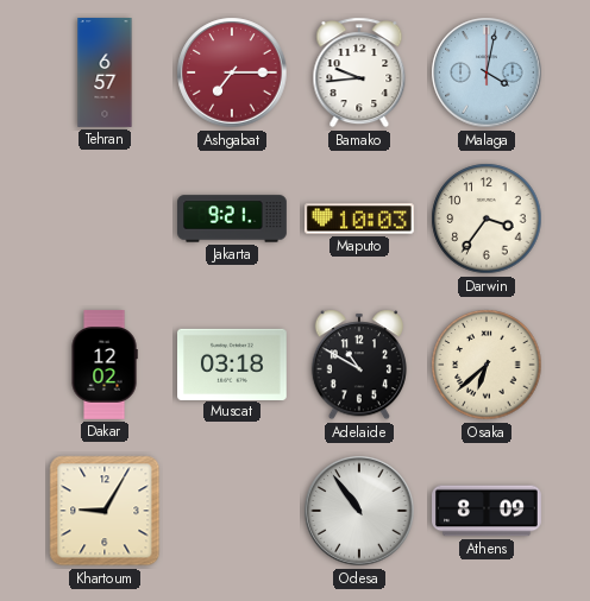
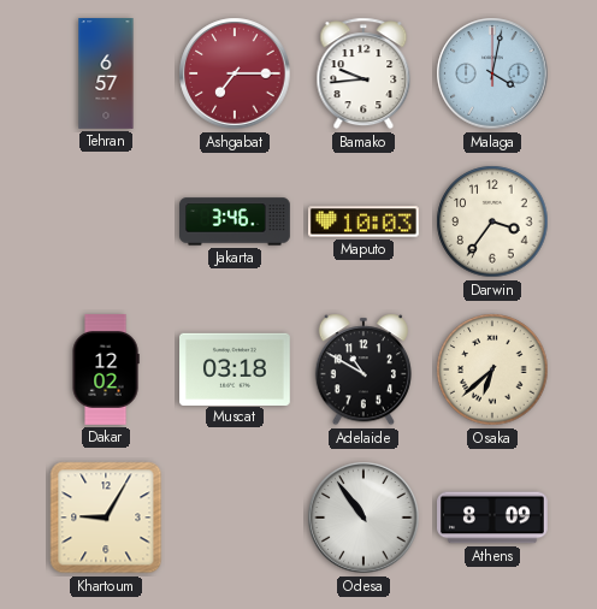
Jakarta: 9:21 -> 3:46 (236, 221)
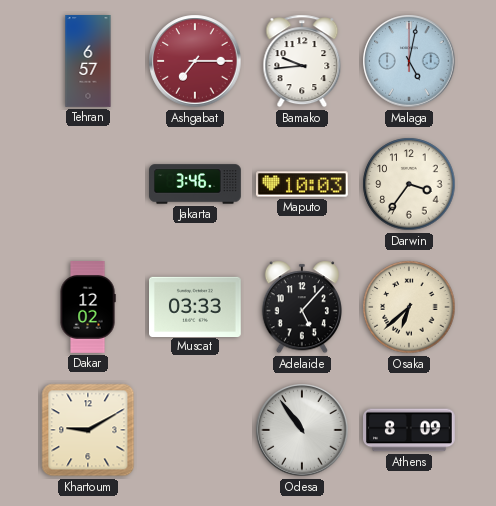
Malaga: 4:02 -> 5:02 (409, 61)
Muscat: 03:18 -> 03:33 (196, 306)
Adelaide: 10:50 -> 5:07 (302, 307)
Khartoum: 9:05 -> 9:10 (88, 430)
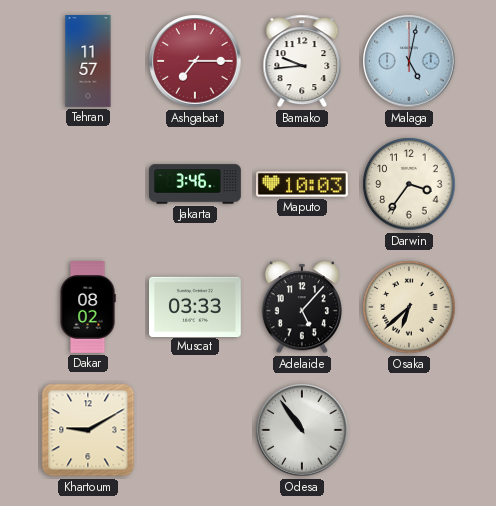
Tehran: 6:57 -> 11:57 (88, 62)
Dakar: 12:02 -> 08:02 (88, 308)
Athens: 8:09 -> none (410, 430)
